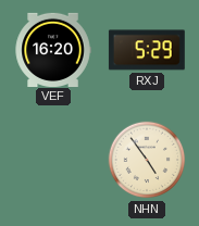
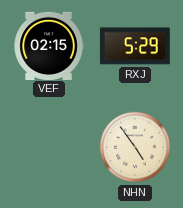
VEF: 16:20 -> 02:15 (49, 45)
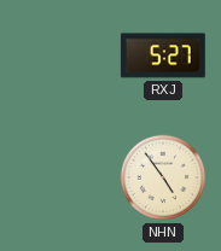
VEF: 02:15 -> none (49, 45)
RXJ: 5:29 -> 5:27 (163, 56)
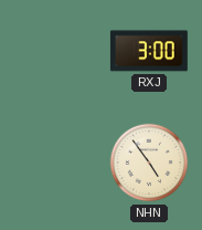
RXJ: 5:27 -> 3:00 (149, 51)
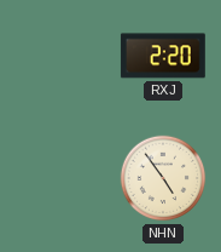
RXJ: 3:00 -> 2:20 (163, 56)
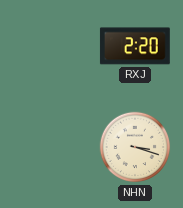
NHN: 4:54 -> 3:18 (135, 147)
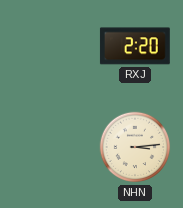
NHN: 3:18 -> 3:14 (135, 147)
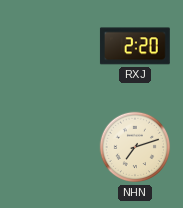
NHN: 3:14 -> 7:12 (135, 147)
